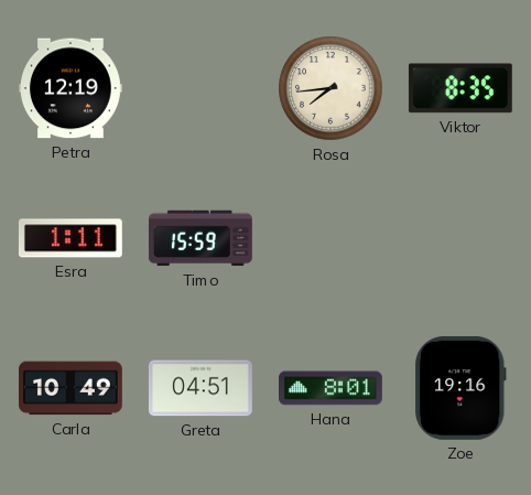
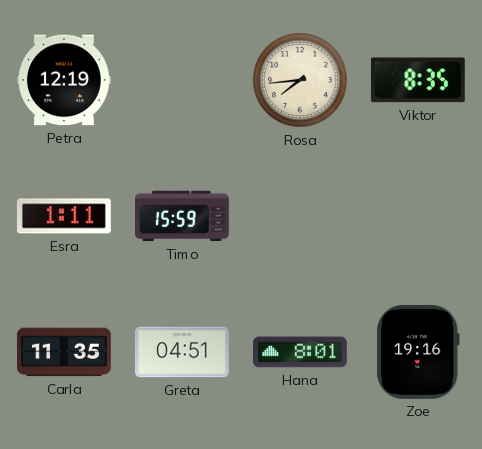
Carla: 10:49 -> 11:35 (65, 352)
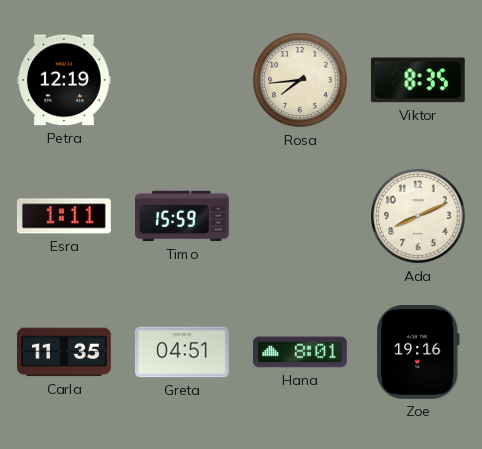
Ada: none -> 8:11 (418, 216)
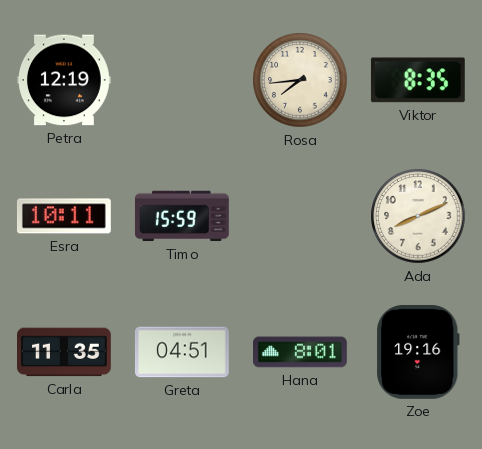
Esra: 1:11 -> 10:11 (64, 216)
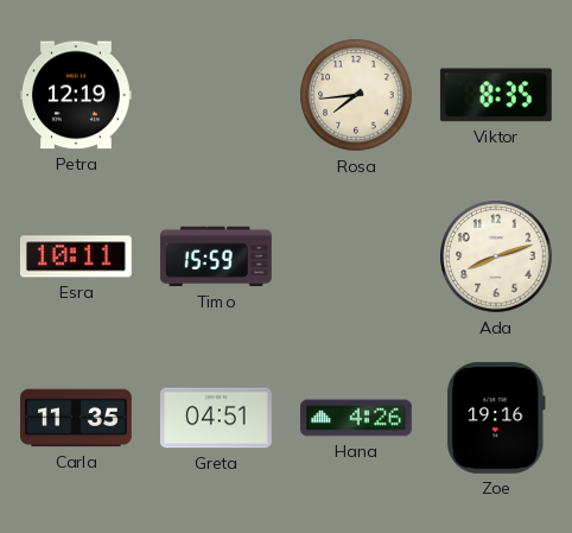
Ada: 8:11 -> 8:12 (496, 256)
Hana: 8:01 -> 4:26 (357, 418)
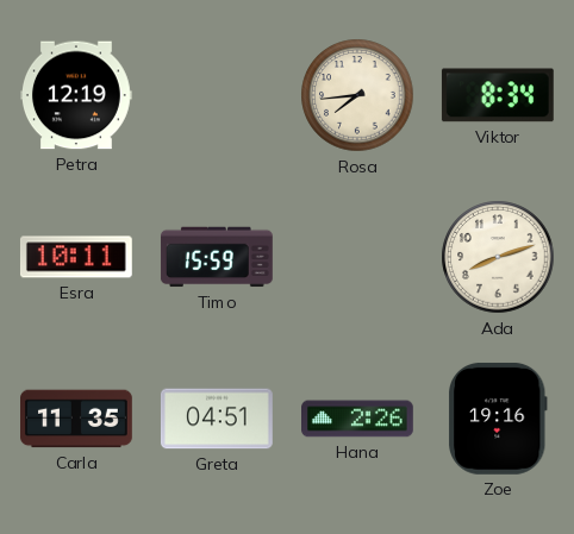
Viktor: 8:35 -> 8:34 (498, 95)
Hana: 4:26 -> 2:26 (358, 419)
